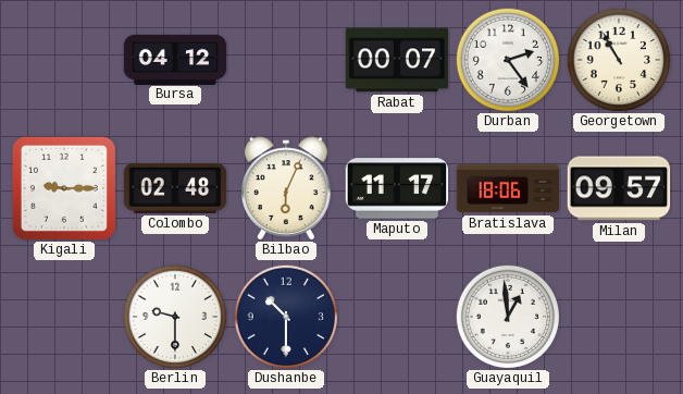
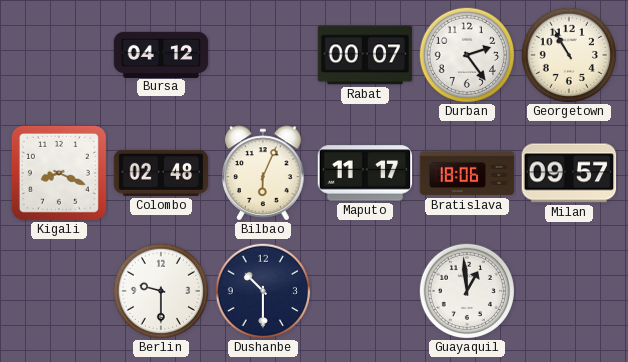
Kigali: 9:15 -> 8:19 (59, 173)
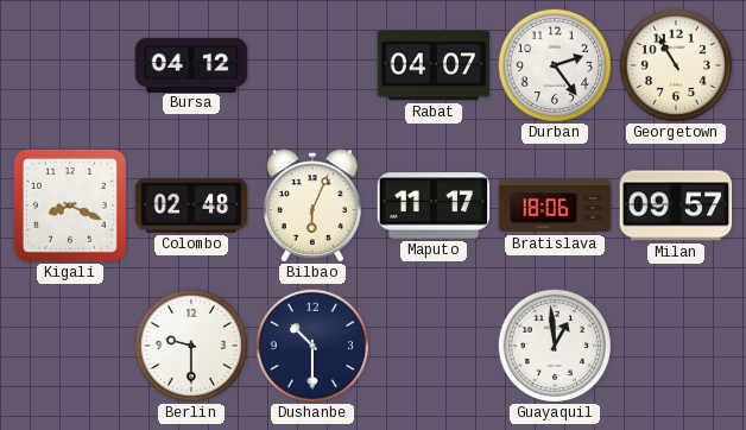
Rabat: 00:07 -> 04:07 (434, 65)
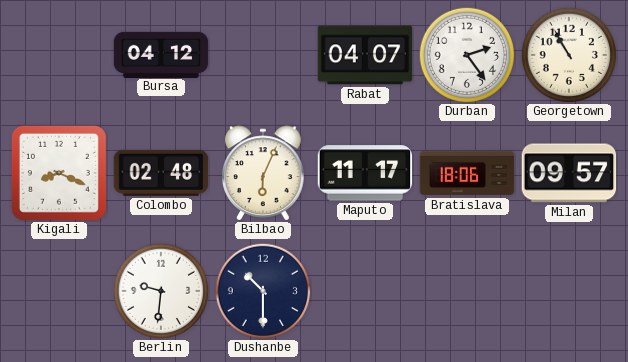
Berlin: 9:30 -> 9:31 (160, 290)
Guayaquil: 12:59 -> none (554, 344)
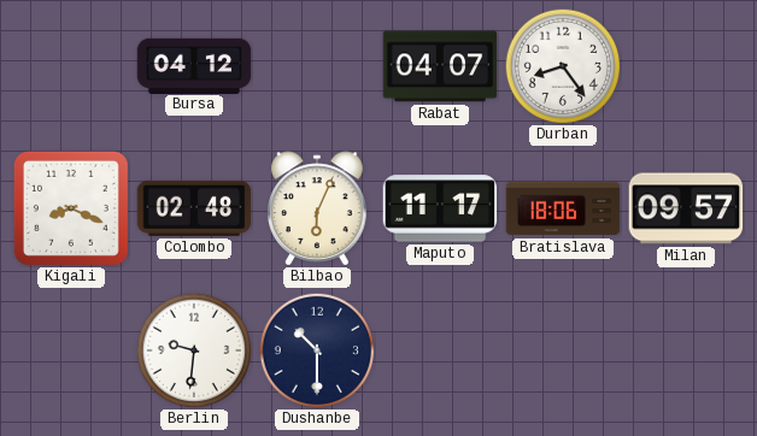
Durban: 2:24 -> 8:24 (562, 65)
Georgetown: 10:55 -> none (568, 54)
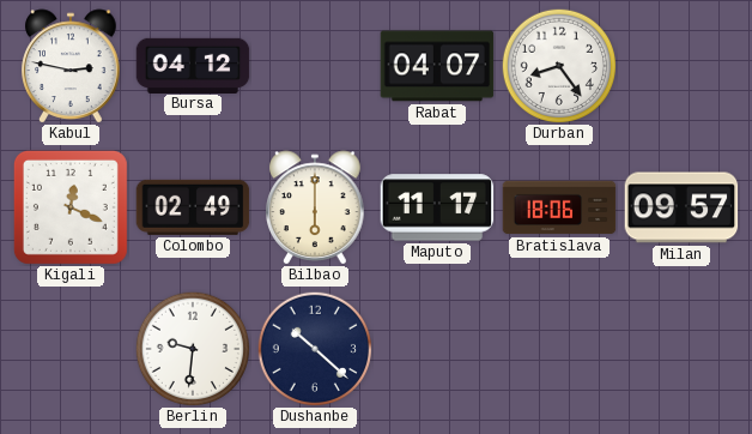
Kabul: none -> 2:47 (71, 66)
Kigali: 8:19 -> 12:19 (71, 207)
Colombo: 02:48 -> 02:49 (193, 207)
Bilbao: 6:04 -> 6:00 (315, 207)
Dushanbe: 10:30 -> 10:22 (314, 348)
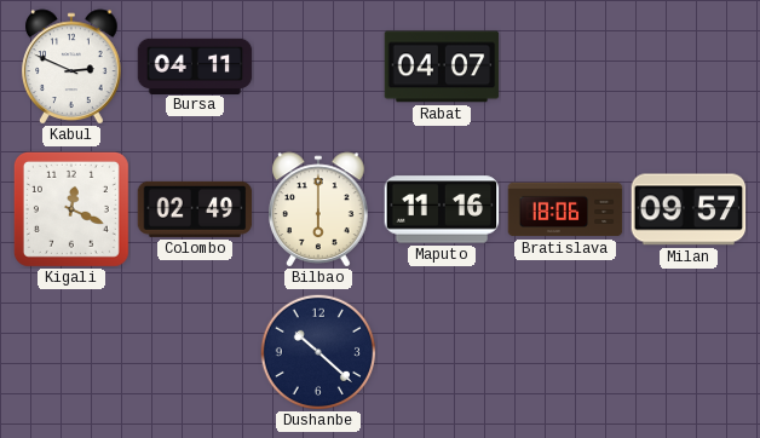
Kabul: 2:47 -> 2:49 (71, 67)
Bursa: 04:12 -> 04:11 (195, 65)
Durban: 8:24 -> none (558, 65)
Maputo: 11:17 -> 11:16 (442, 209)
Berlin: 9:31 -> none (192, 348)
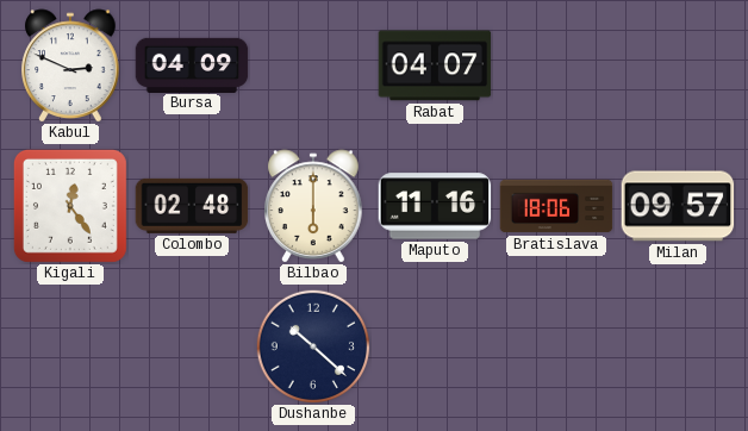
Bursa: 04:11 -> 04:09 (192, 64)
Kigali: 12:19 -> 12:24 (70, 206)
Colombo: 02:49 -> 02:48 (192, 206)
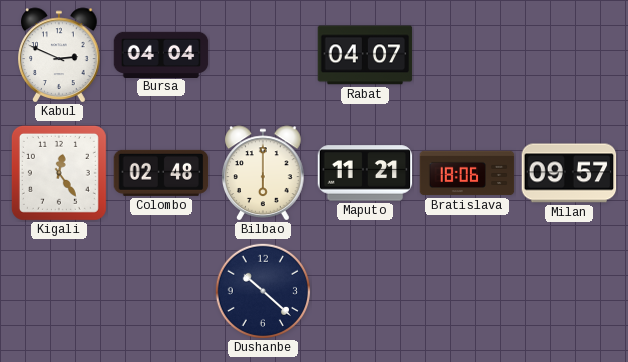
Bursa: 04:09 -> 04:04 (161, 54)
Maputo: 11:16 -> 11:21 (365, 173)
